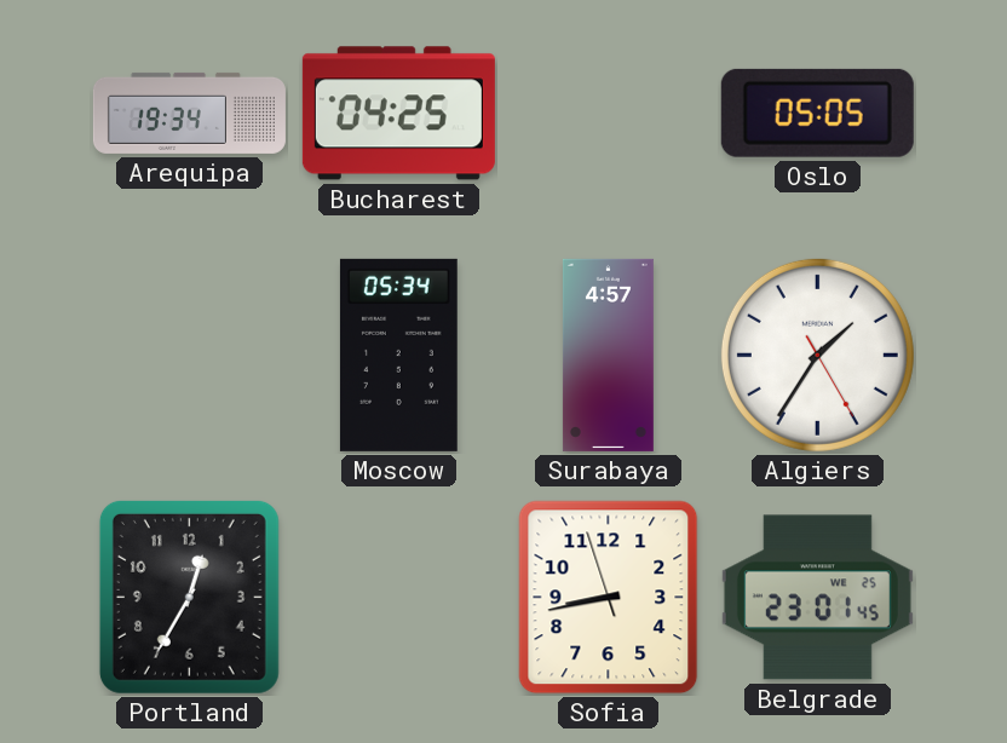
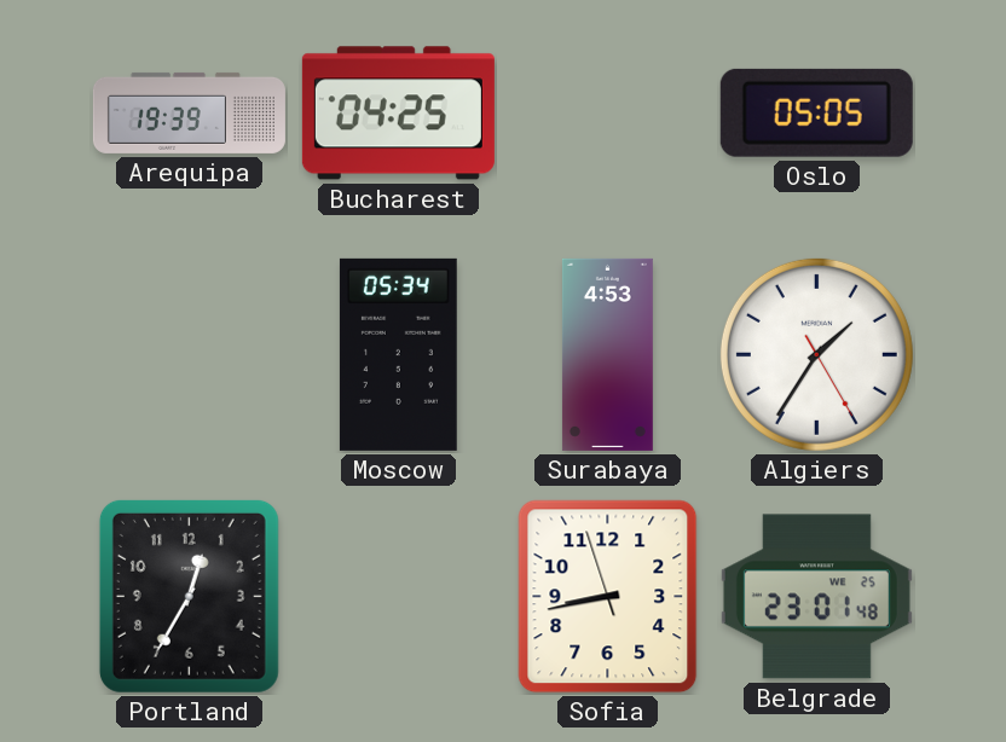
Arequipa: 19:34 -> 19:39 (189, 112)
Surabaya: 4:57 -> 4:53 (607, 354)
Belgrade: 23:01:45 -> 23:01:48 (816, 597)
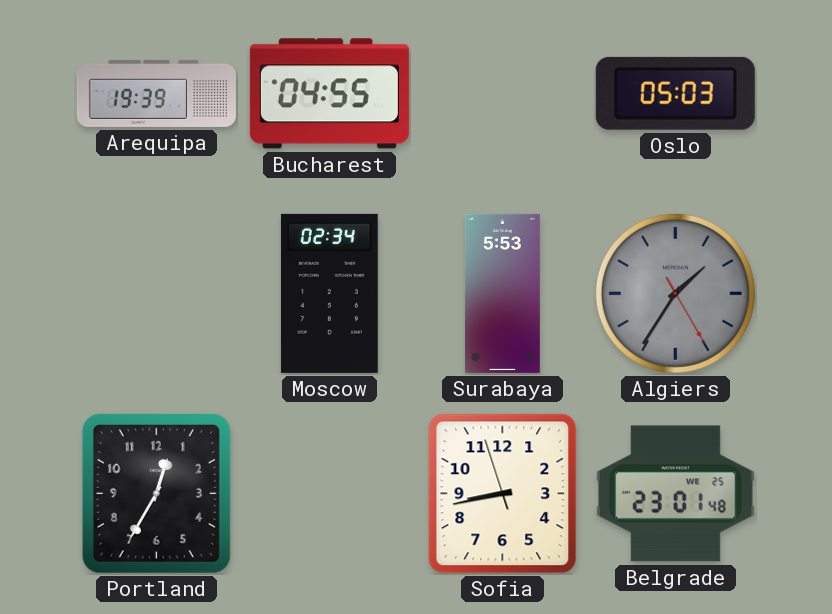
Bucharest: 04:25 -> 04:55 (329, 94)
Oslo: 05:05 -> 05:03 (675, 93)
Moscow: 05:34 -> 02:34 (329, 293)
Surabaya: 4:53 -> 5:53 (502, 293)
Algiers dial: white -> grey (675, 293)
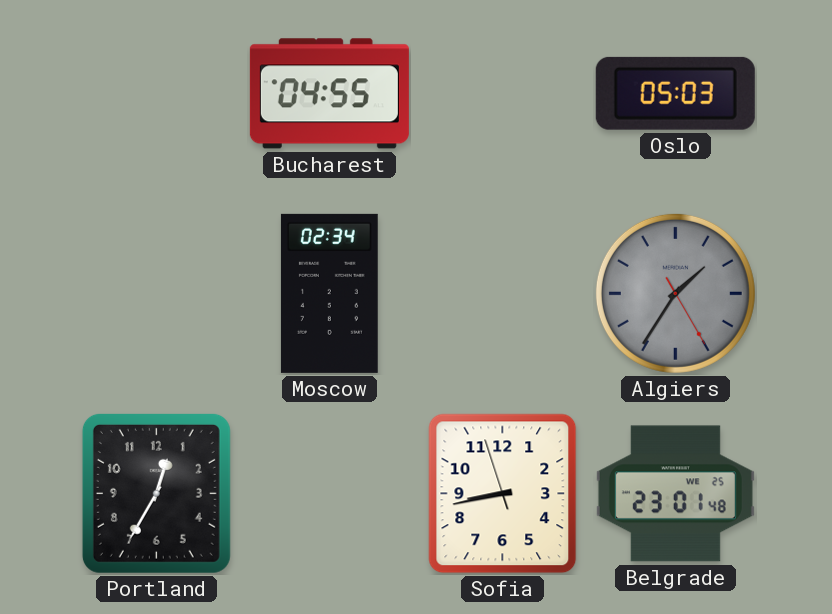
Arequipa: 19:39 -> none (156, 93)
Surabaya: 5:53 -> none (502, 293)
